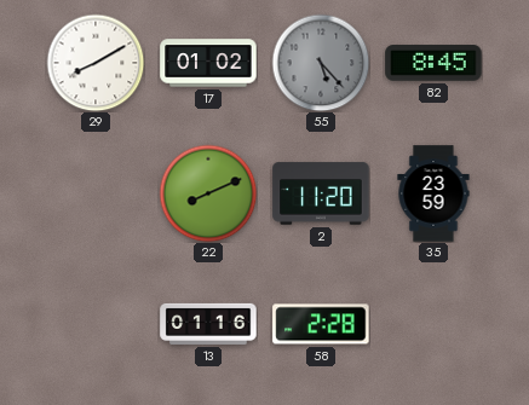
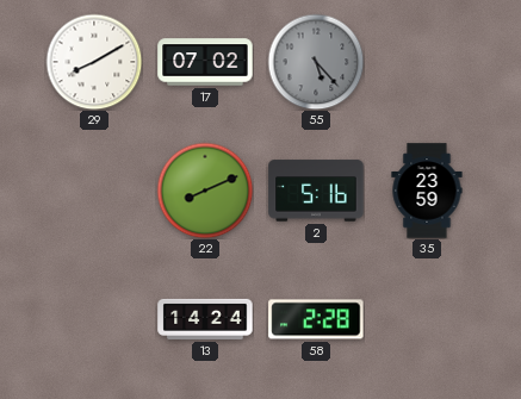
17: 01:02 -> 07:02 (205, 62)
82: 8:45 -> none (433, 63)
2: 11:20 -> 5:16 (316, 191)
13: 01:16 -> 14:24 (205, 319)
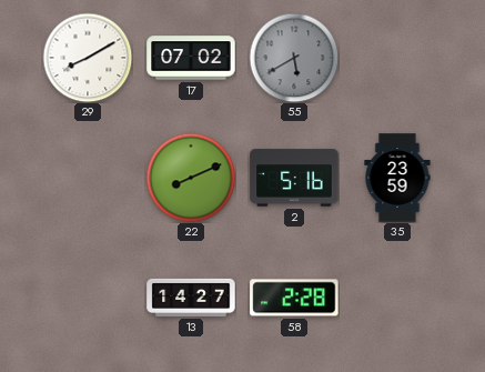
55: 5:23 -> 5:40 (294, 58)
13: 14:24 -> 14:27 (191, 298)
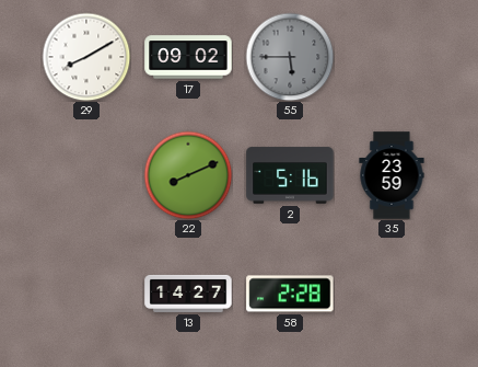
17: 07:02 -> 09:02 (188, 57)
55: 5:40 -> 5:45 (290, 57)
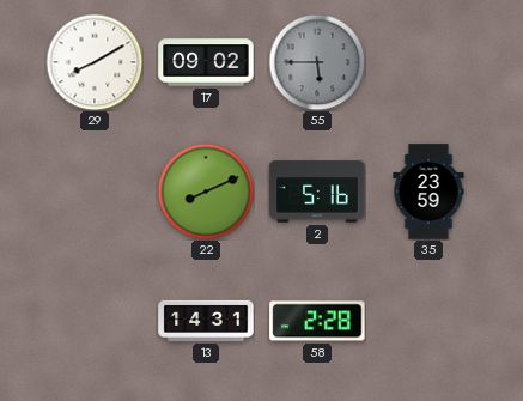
13: 14:27 -> 14:31 (206, 321)
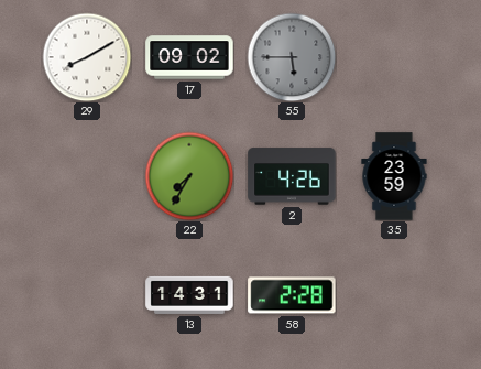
22: 8:11 -> 7:35 (189, 176)
2: 5:16 -> 4:26 (292, 176)
